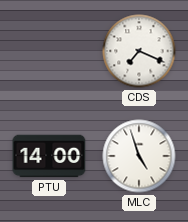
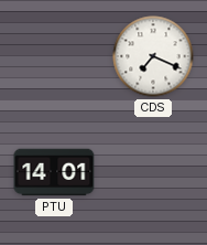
PTU: 14:00 -> 14:01 (54, 172)
MLC: 4:57 -> none (139, 156)
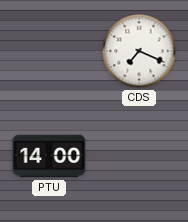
PTU: 14:01 -> 14:00 (49, 156)
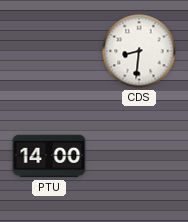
CDS: 7:19 -> 8:31 (139, 51)
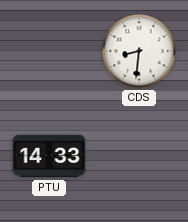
PTU: 14:00 -> 14:33 (49, 156)
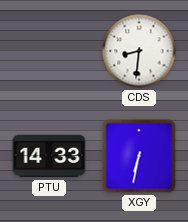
XGY: none -> 6:32 (139, 156)
